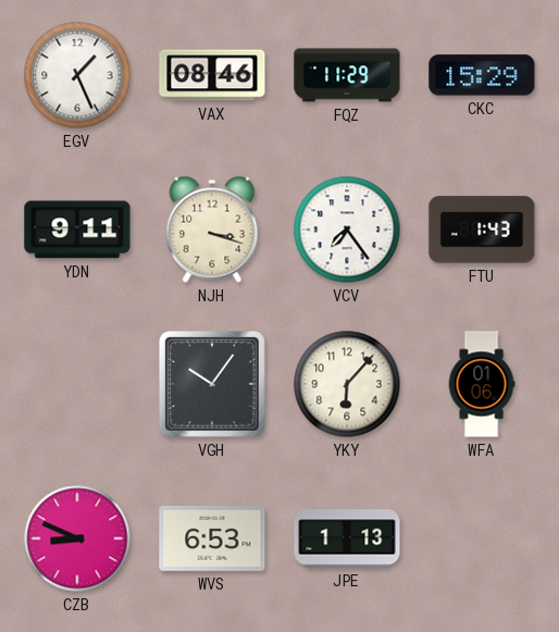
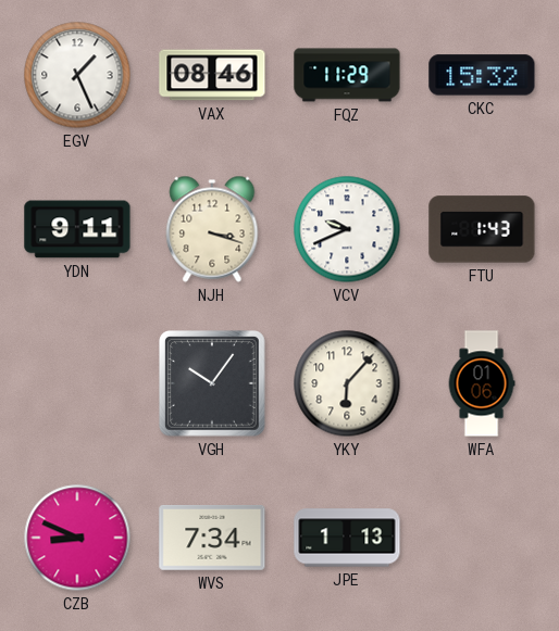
CKC: 15:29 -> 15:32 (482, 75)
VCV: 7:24 -> 9:41 (347, 229)
WVS: 6:53 -> 7:34 (212, 538)
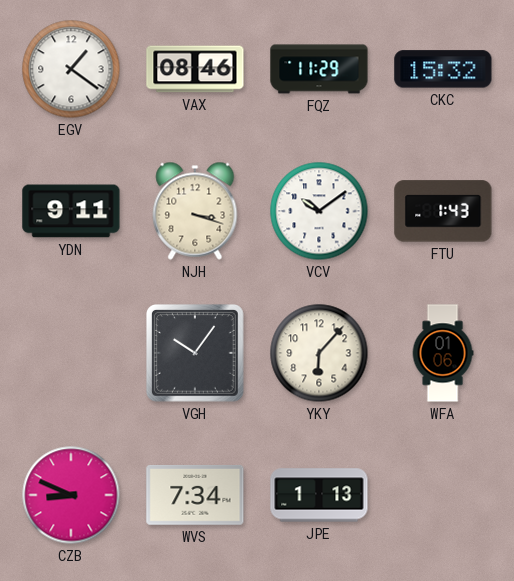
EGV: 1:26 -> 1:21 (71, 69)
VCV: 9:41 -> 10:09 (319, 211)
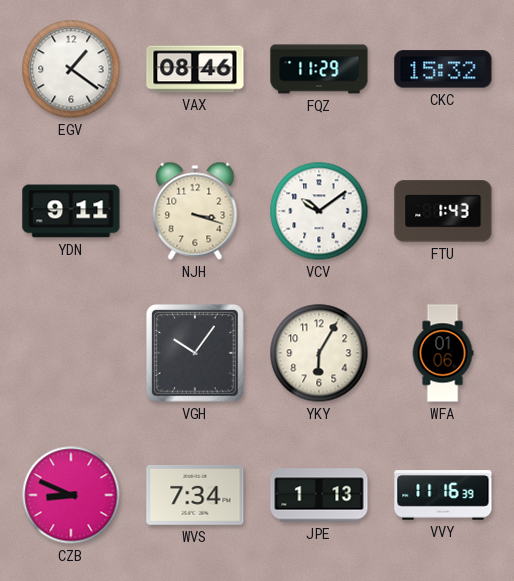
YKY: 6:07 -> 6:05 (319, 353)
VVY: none -> 11:16 (443, 495)
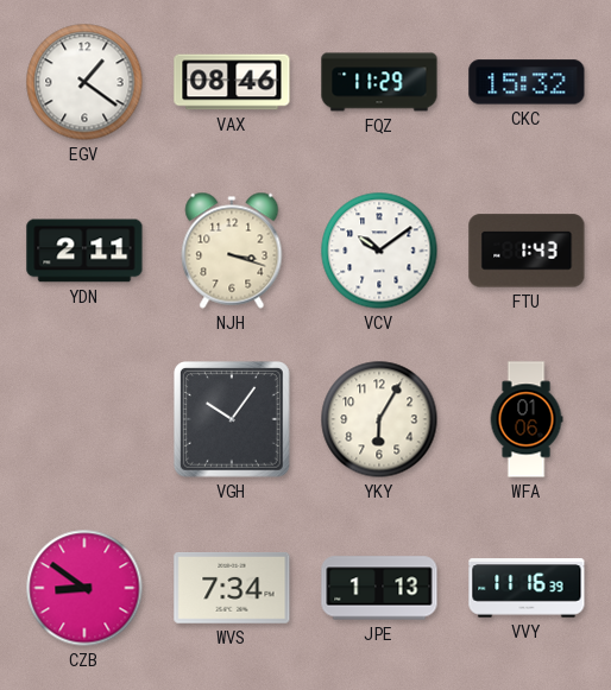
YDN: 9:11 -> 2:11 (84, 251)
CZB: 8:49 -> 8:51 (84, 588)
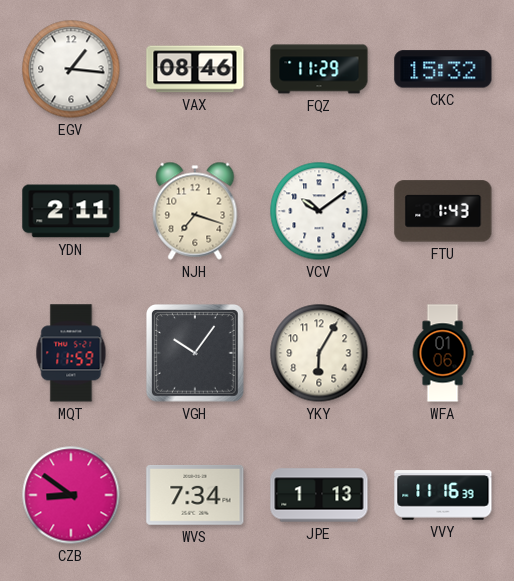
EGV: 1:21 -> 1:16 (71, 69)
NJH: 3:18 -> 7:18 (195, 211)
MQT: none -> 11:59 (71, 353)
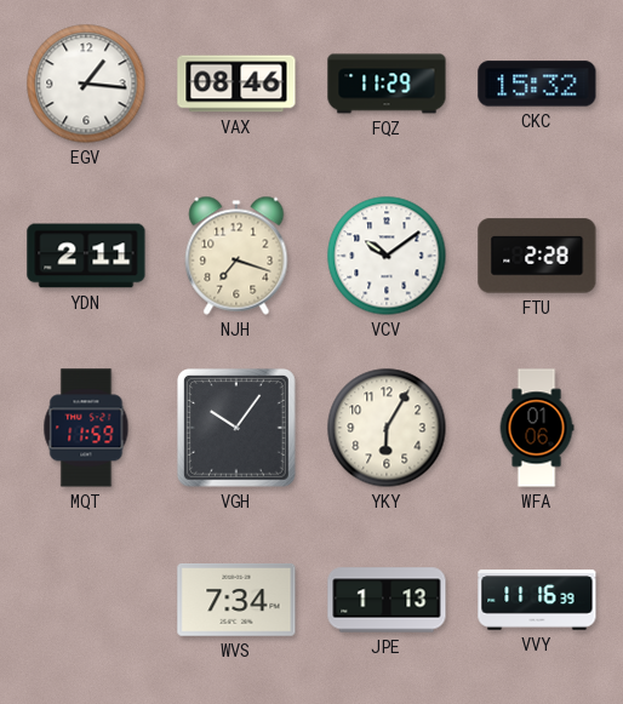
FTU: 1:43 -> 2:28 (537, 256)
CZB: 8:51 -> none (71, 495)
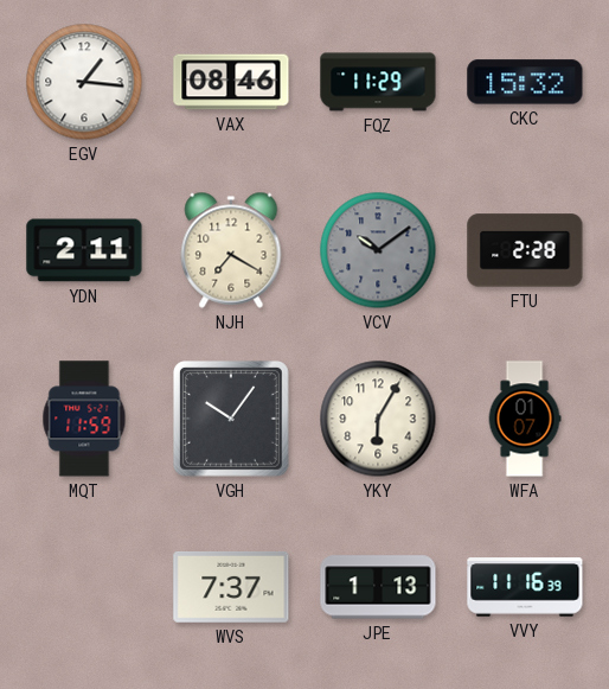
NJH: 7:18 -> 7:20 (231, 250)
VCV dial: white -> grey (378, 250)
WFA: 01:06 -> 01:07 (525, 419)
WVS: 7:34 -> 7:37 (231, 587)
